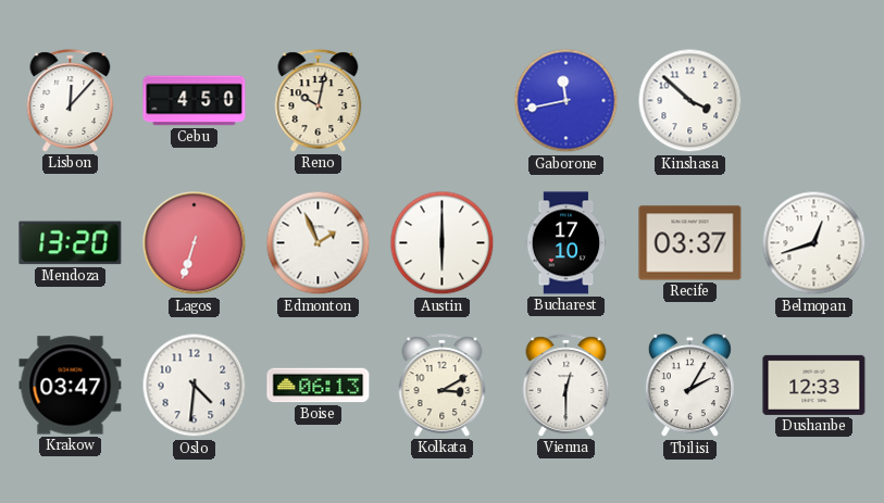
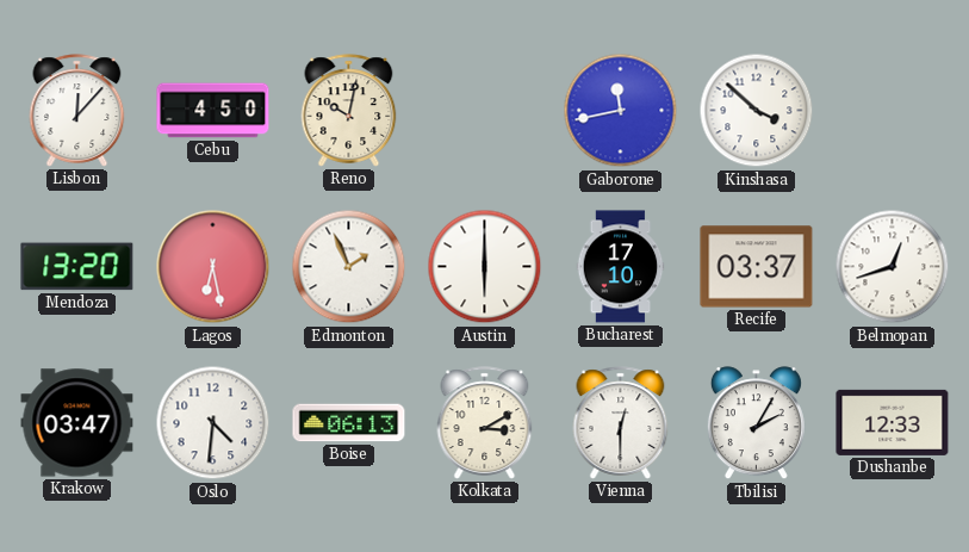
Lagos: 6:33 -> 6:28 (213, 267)
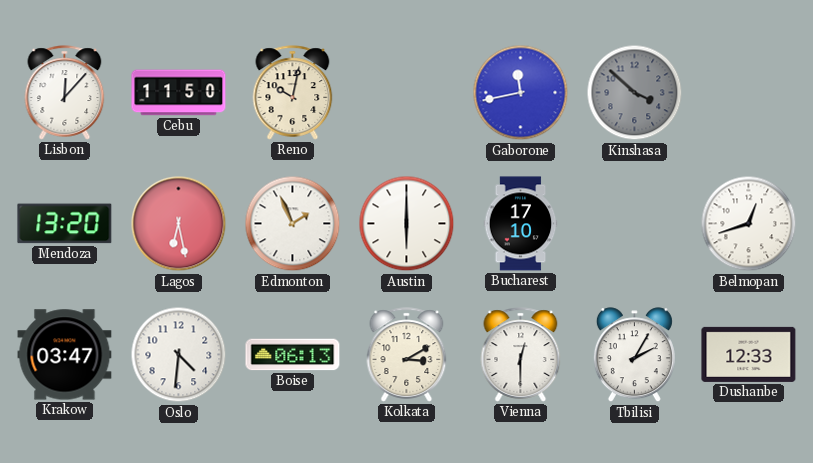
Cebu: 4:50 -> 11:50 (179, 93)
Kinshasa dial: white -> grey (635, 93)
Recife: 03:37 -> none (757, 267)
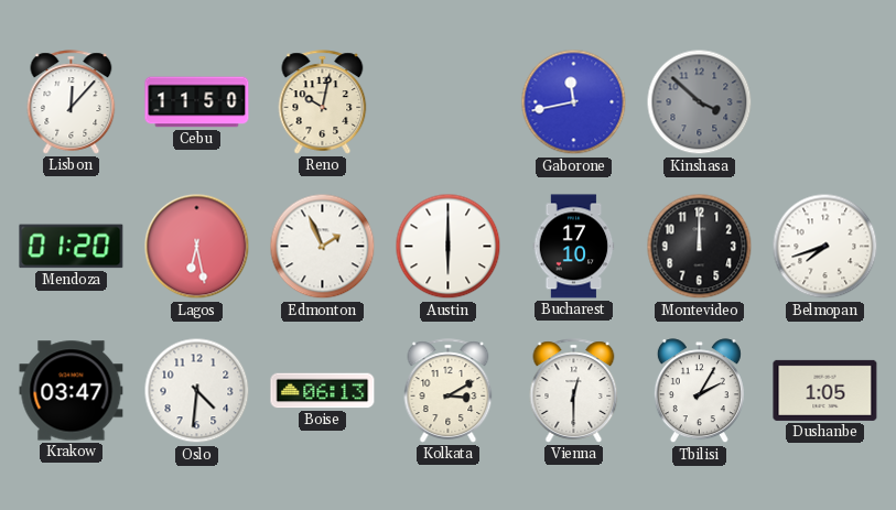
Mendoza: 13:20 -> 01:20 (72, 247)
Montevideo: none -> 12:00 (700, 247)
Belmopan: 12:42 -> 7:42 (825, 247)
Dushanbe: 12:33 -> 1:05 (825, 390)
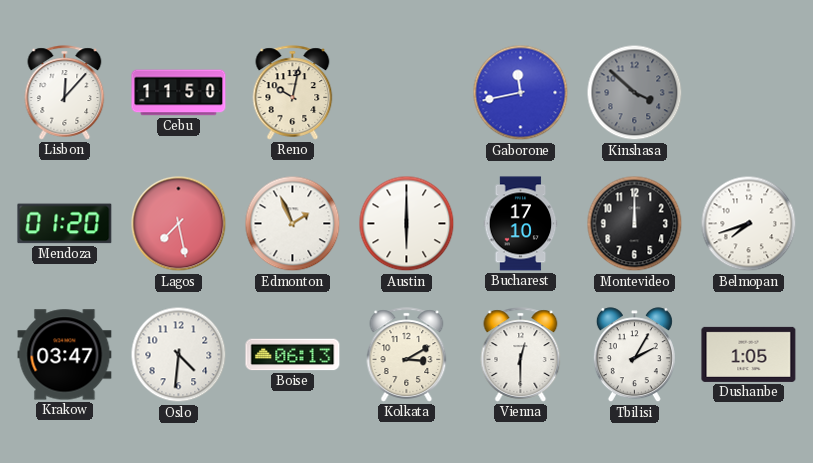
Lagos: 6:28 -> 7:28 (179, 224)
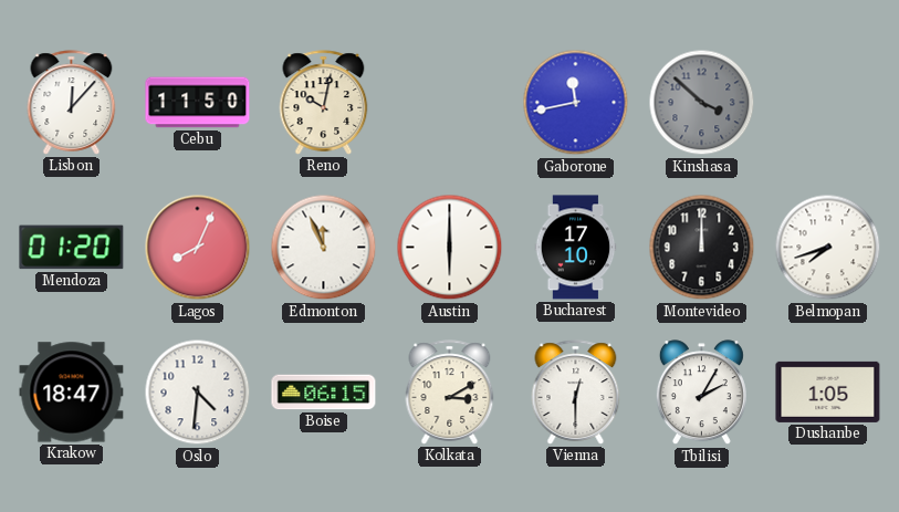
Lagos: 7:28 -> 8:04 (198, 248)
Edmonton: 1:56 -> 11:56 (324, 248)
Krakow: 03:47 -> 18:47 (72, 393)
Boise: 06:13 -> 06:15 (324, 393)
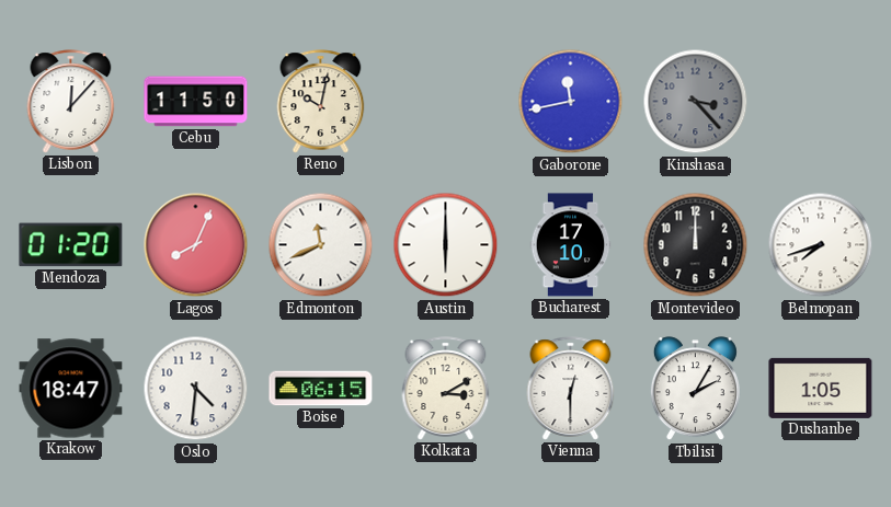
Kinshasa: 3:52 -> 3:23 (696, 102)
Edmonton: 11:56 -> 11:41 (321, 245)
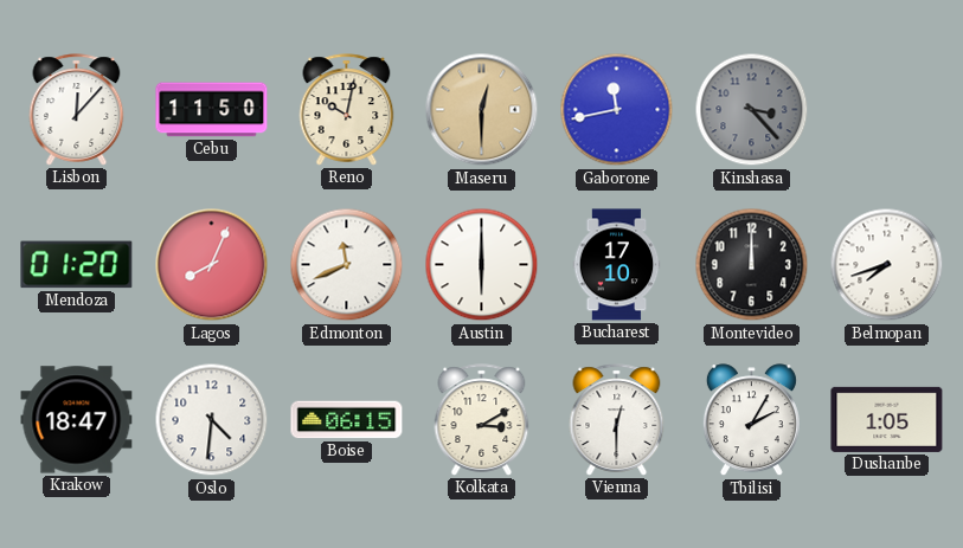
Maseru: none -> 12:30 (482, 110)
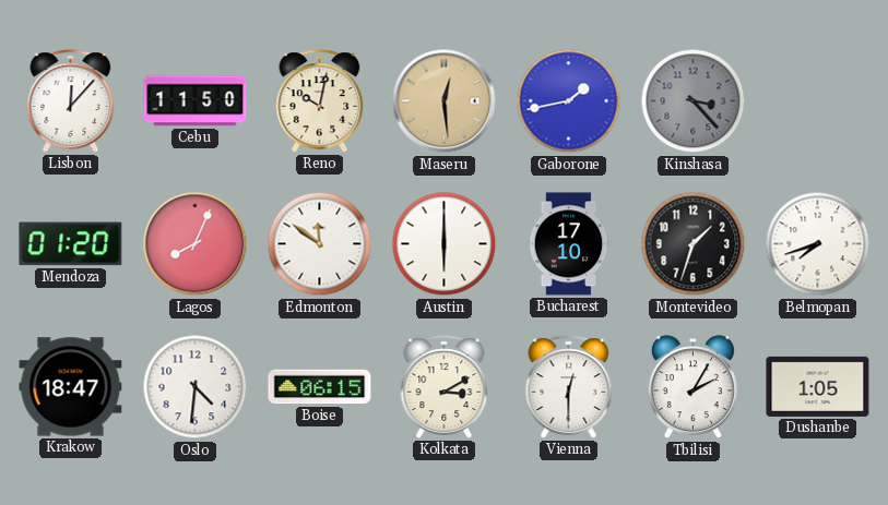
Maseru: 12:30 -> 12:29 (445, 101)
Gaborone: 11:43 -> 1:43 (569, 101)
Edmonton: 11:41 -> 11:51 (320, 244)
Montevideo: 12:00 -> 1:33 (694, 244)
